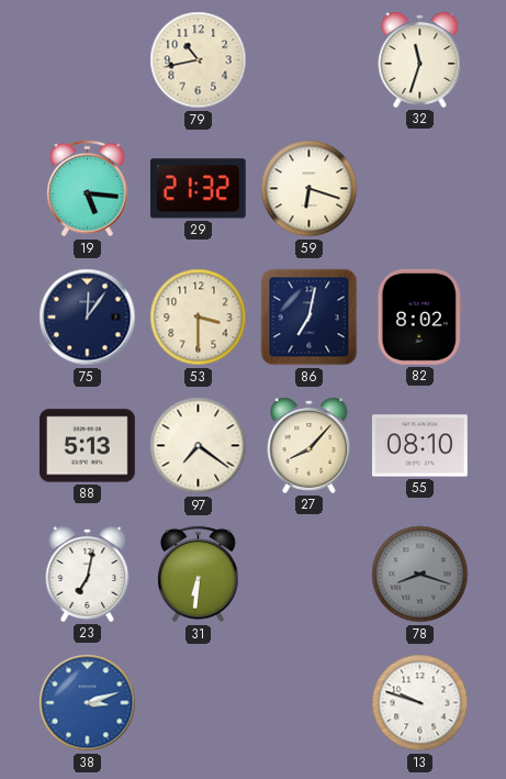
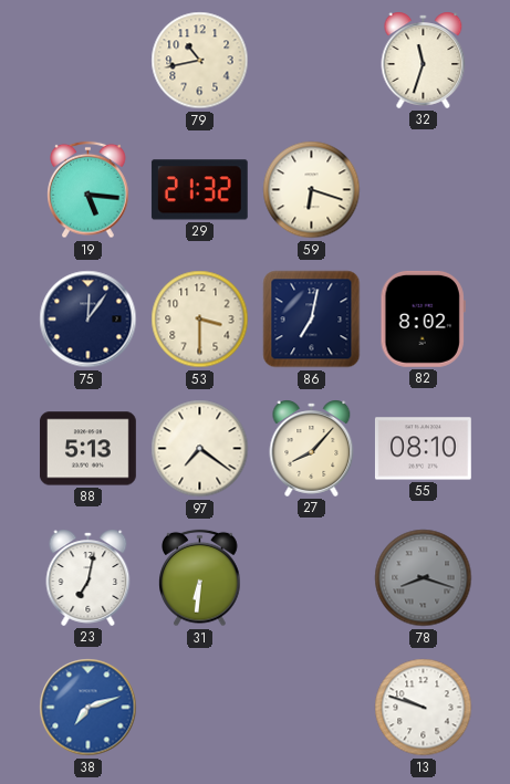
38: 3:12 -> 7:12 (89, 708)
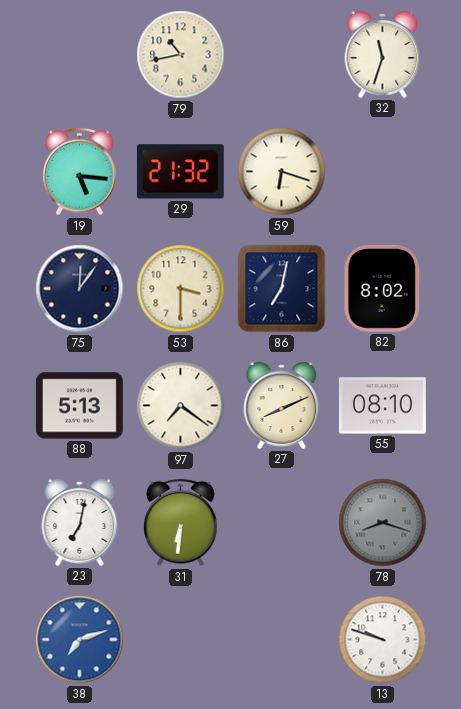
27: 8:07 -> 8:11 (282, 405)
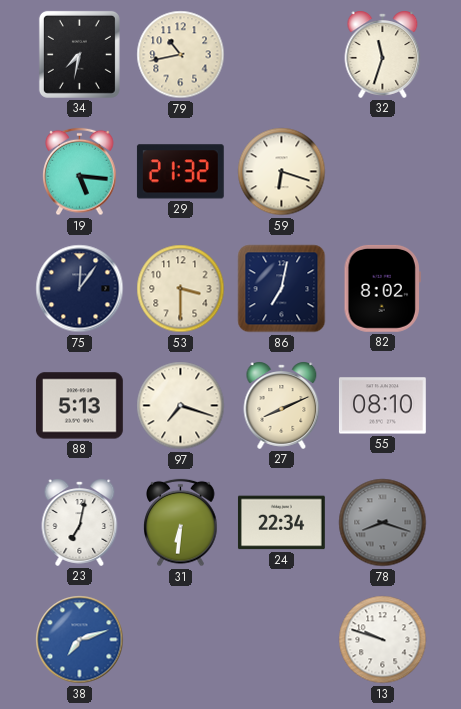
34: none -> 7:32 (79, 54)
97: 7:21 -> 7:18 (181, 406)
24: none -> 22:34 (281, 523)
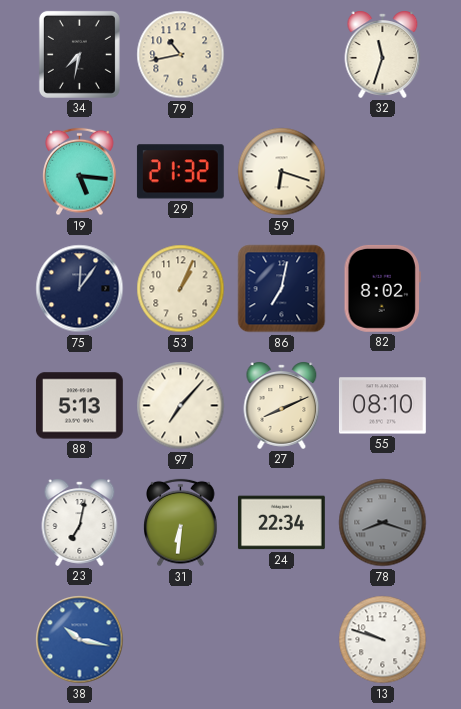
53: 3:30 -> 1:04 (181, 289)
97: 7:18 -> 7:07 (181, 406)
38: 7:12 -> 10:17 (80, 640)
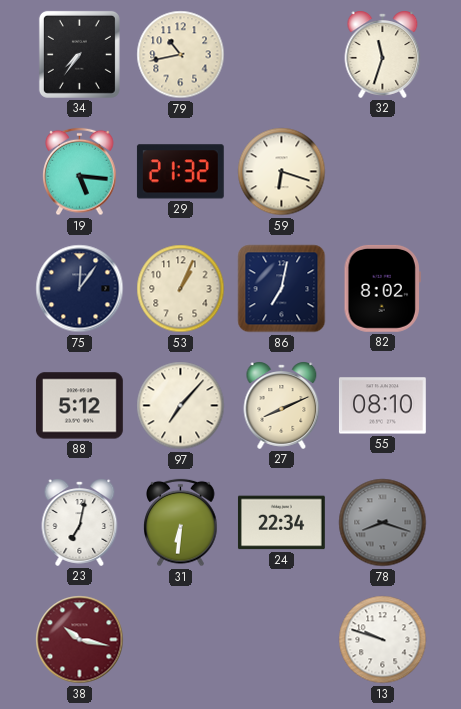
34: 7:32 -> 7:36 (79, 54)
88: 5:13 -> 5:12 (79, 406)
38 dial: blue -> burgundy (80, 640)
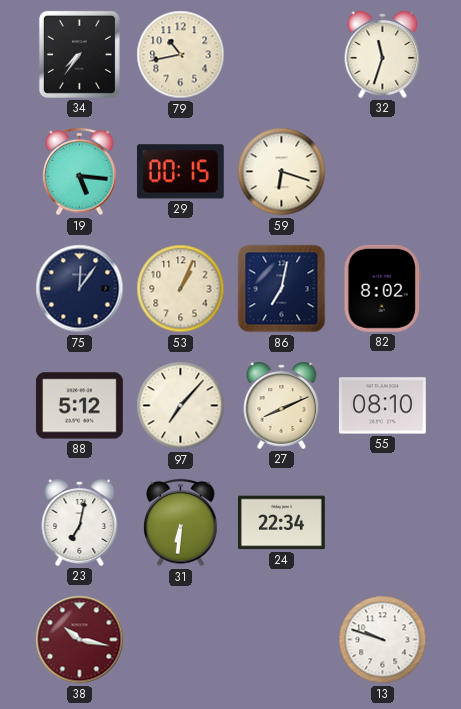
29: 21:32 -> 00:15 (180, 172)
78: 8:18 -> none (383, 523)
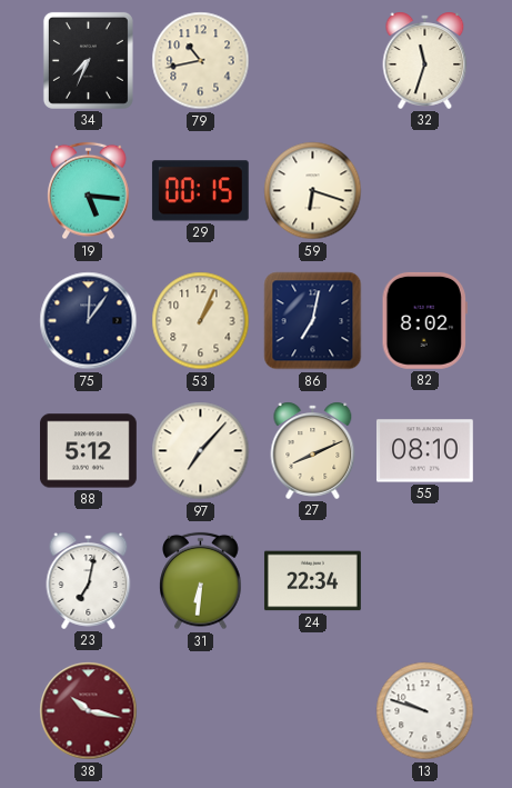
34: 7:36 -> 7:34 (88, 60)
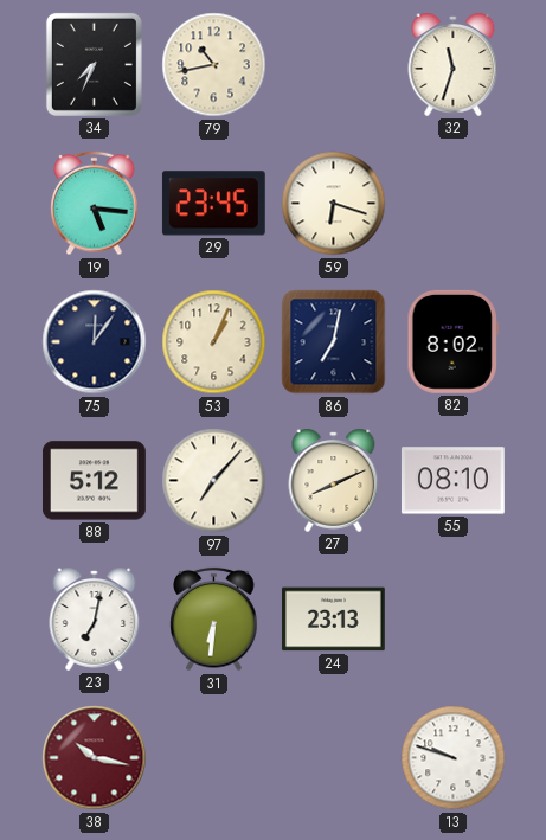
29: 00:15 -> 23:45 (213, 204)
24: 22:34 -> 23:13 (333, 620)
